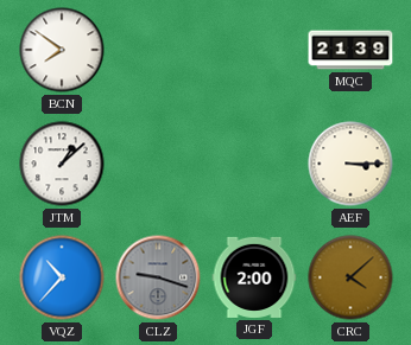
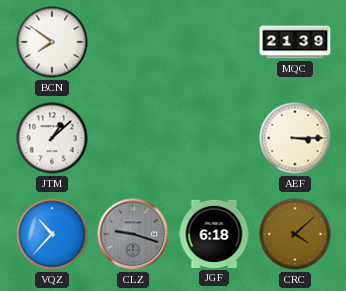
JGF: 2:00 -> 6:18 (214, 234)
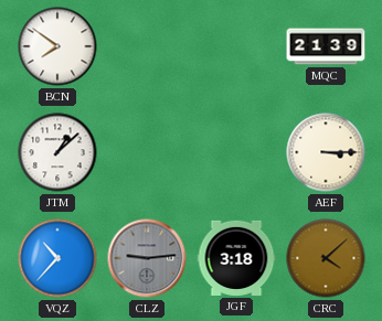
CLZ: 9:18 -> 9:14 (147, 258)
JGF: 6:18 -> 3:18 (236, 258)
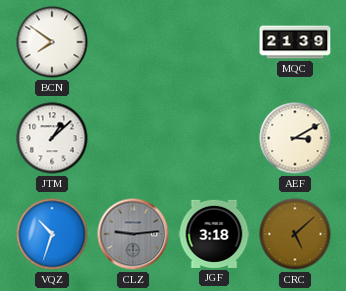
AEF: 3:15 -> 3:10 (295, 138)
VQZ: 10:37 -> 10:33 (52, 234)
CRC: 4:08 -> 5:08 (295, 234)
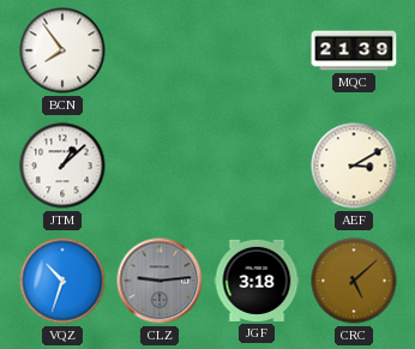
BCN: 7:51 -> 7:54 (62, 50)
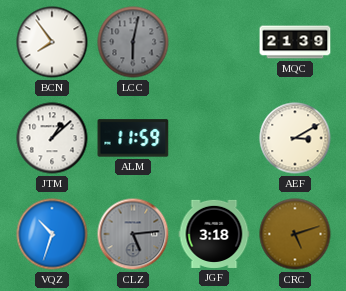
LCC: none -> 6:02 (133, 42)
ALM: none -> 11:59 (133, 138)
CLZ: 9:14 -> 5:14 (133, 234)
CRC: 5:08 -> 5:12 (295, 234)
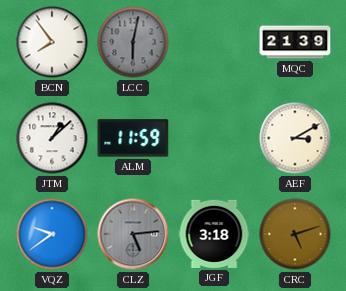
VQZ: 10:33 -> 9:39 (52, 234)
